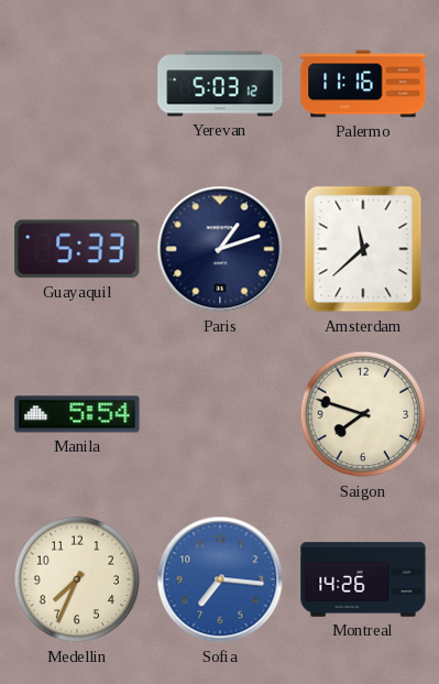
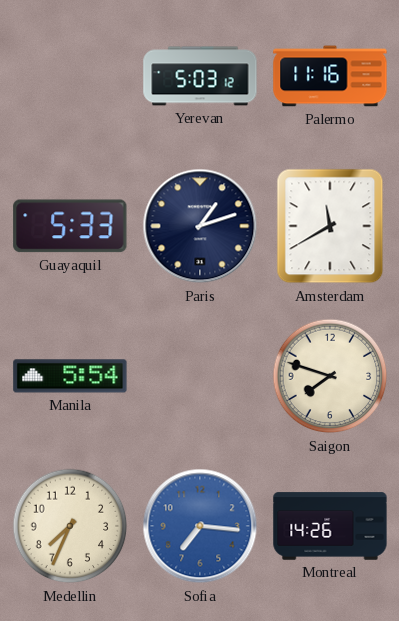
Amsterdam: 11:38 -> 11:40 (330, 226)
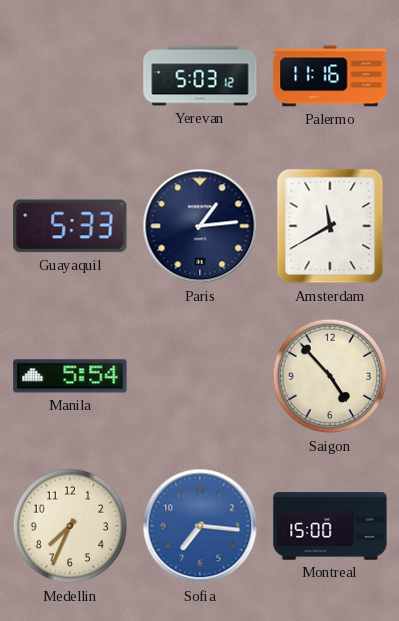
Paris: 1:12 -> 1:14 (200, 226)
Saigon: 7:48 -> 4:53 (330, 376)
Montreal: 14:26 -> 15:00 (330, 526)
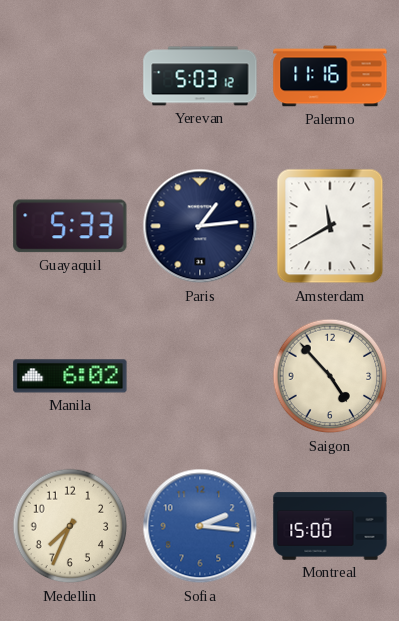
Manila: 5:54 -> 6:02 (70, 376)
Sofia: 7:16 -> 2:16 (200, 526)
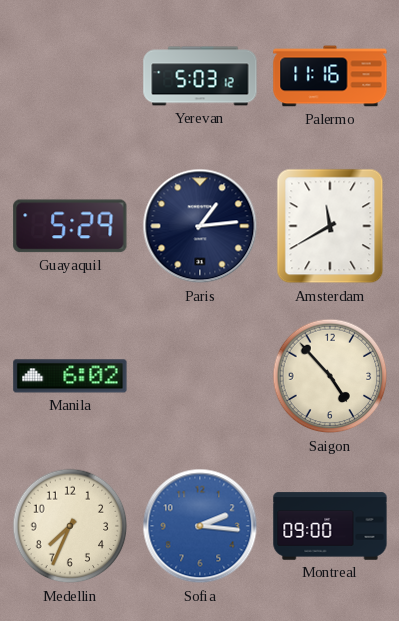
Guayaquil: 5:33 -> 5:29 (70, 226)
Montreal: 15:00 -> 09:00 (330, 526)
